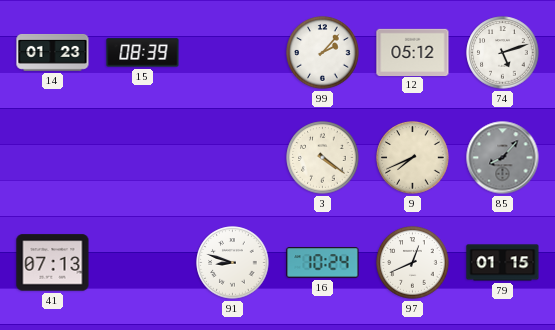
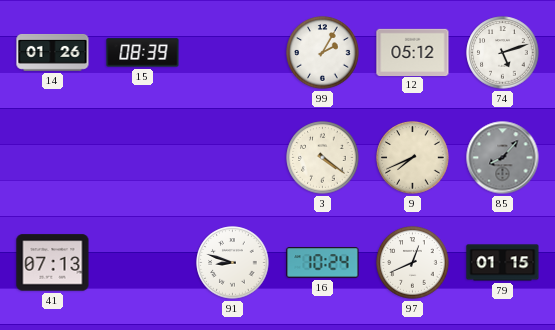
14: 01:23 -> 01:26 (53, 52)
99: 2:07 -> 2:05 (323, 53)
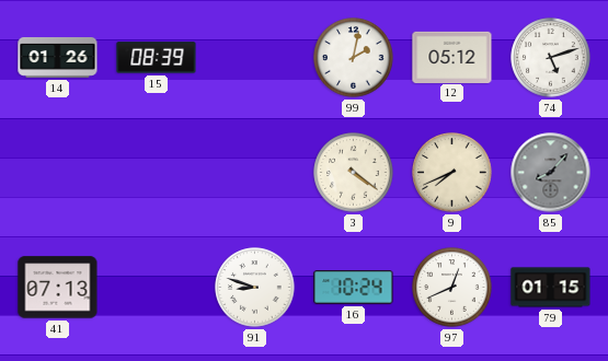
99: 2:05 -> 2:02 (354, 58)
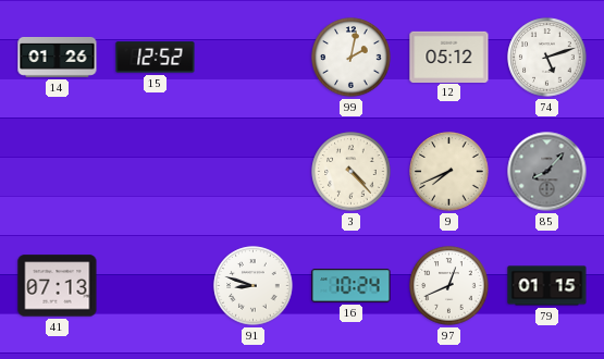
15: 08:39 -> 12:52 (156, 58)
3: 4:21 -> 4:23 (352, 172)
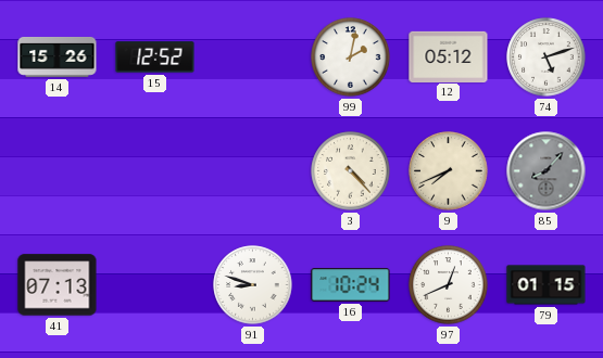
14: 01:26 -> 15:26 (58, 56)
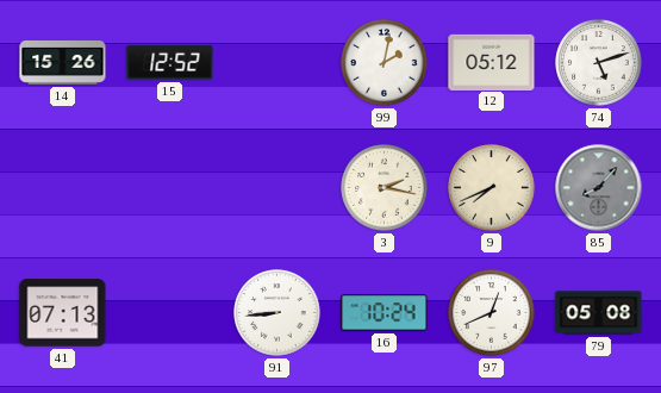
3: 4:23 -> 2:17 (385, 188)
91: 8:48 -> 8:44 (278, 313)
79: 01:15 -> 05:08 (599, 313)
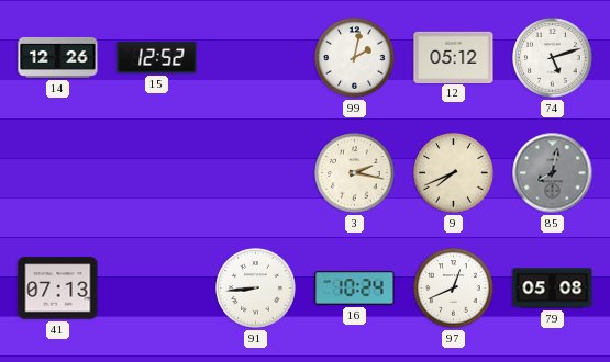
14: 15:26 -> 12:26 (58, 57)
85: 8:07 -> 8:02 (553, 173)
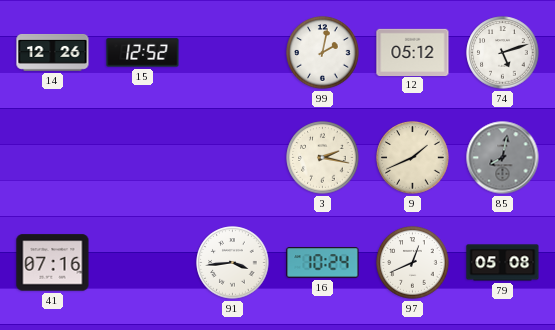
9: 7:41 -> 1:41 (413, 158)
41: 07:13 -> 07:16 (53, 263)
91: 8:44 -> 3:44 (233, 263)
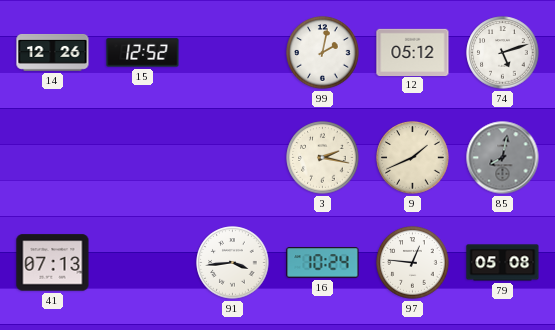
41: 07:16 -> 07:13 (53, 263)
97: 12:41 -> 12:46 (413, 263)
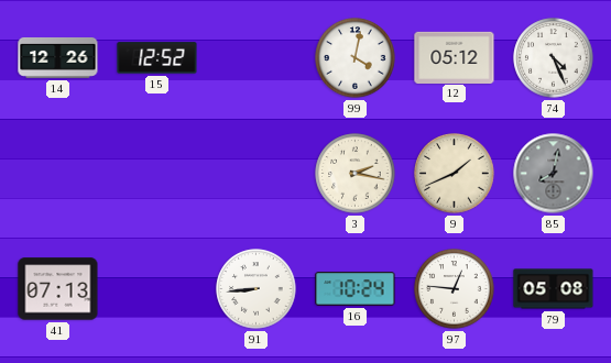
99: 2:02 -> 4:02 (356, 58)
74: 5:12 -> 4:26 (554, 58)
91: 3:44 -> 8:44 (257, 289)
